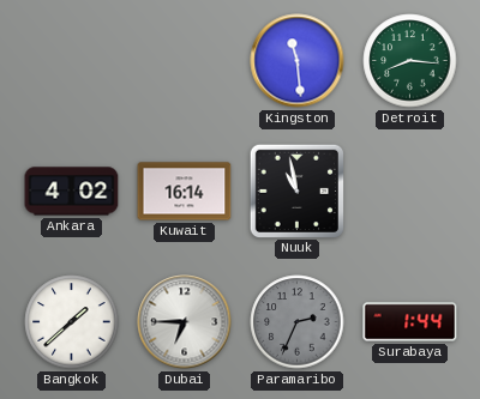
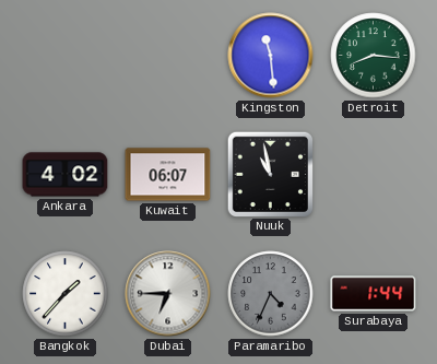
Kuwait: 16:14 -> 06:07 (168, 175)
Bangkok: 1:38 -> 1:37 (66, 294)
Paramaribo: 2:34 -> 4:34 (271, 294)
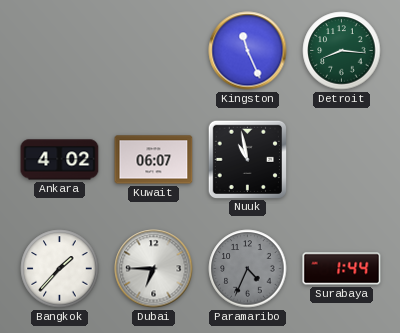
Kingston: 11:29 -> 11:26 (248, 51)
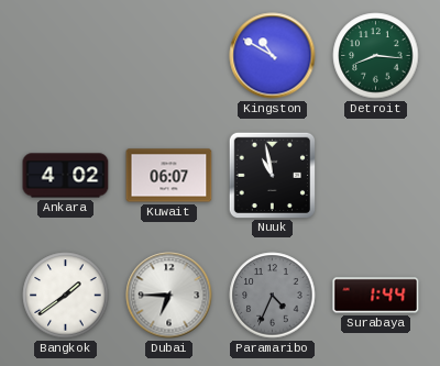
Kingston: 11:26 -> 10:50 (273, 56)
Bangkok: 1:37 -> 1:39 (66, 296)
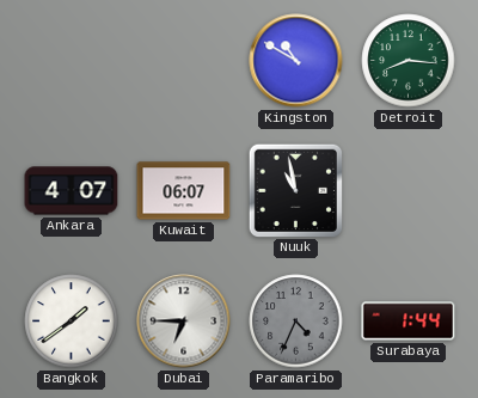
Ankara: 4:02 -> 4:07 (72, 191)
